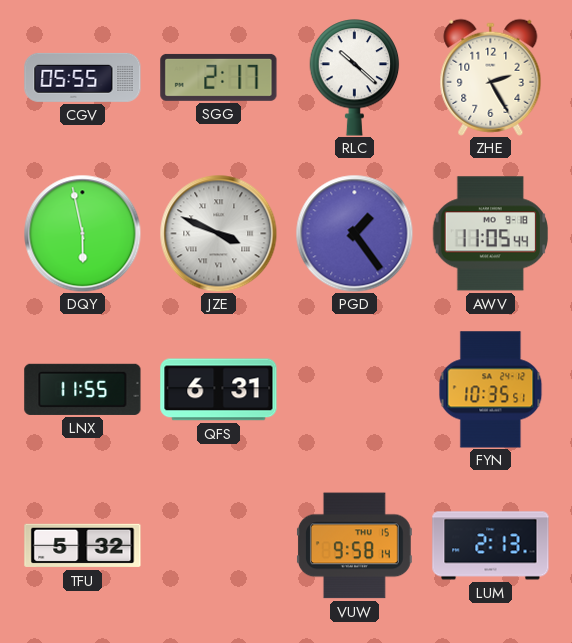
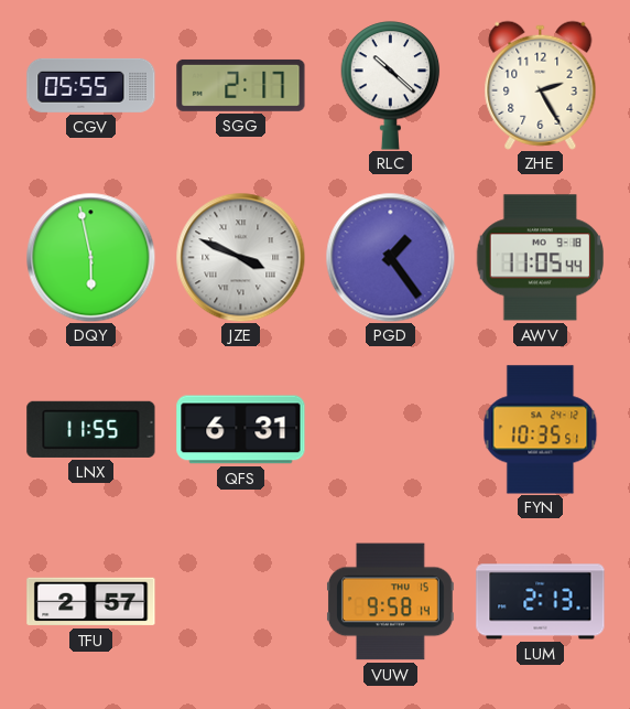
TFU: 5:32 -> 2:57 (91, 602)
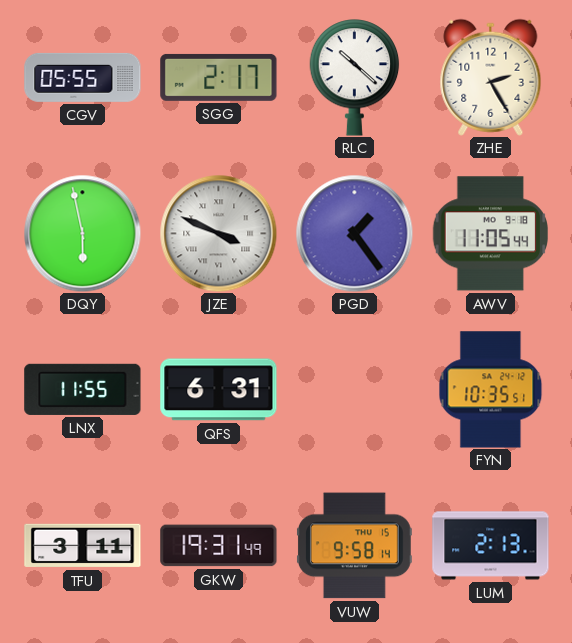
TFU: 2:57 -> 3:11 (83, 546)
GKW: none -> 19:31 (219, 546)
